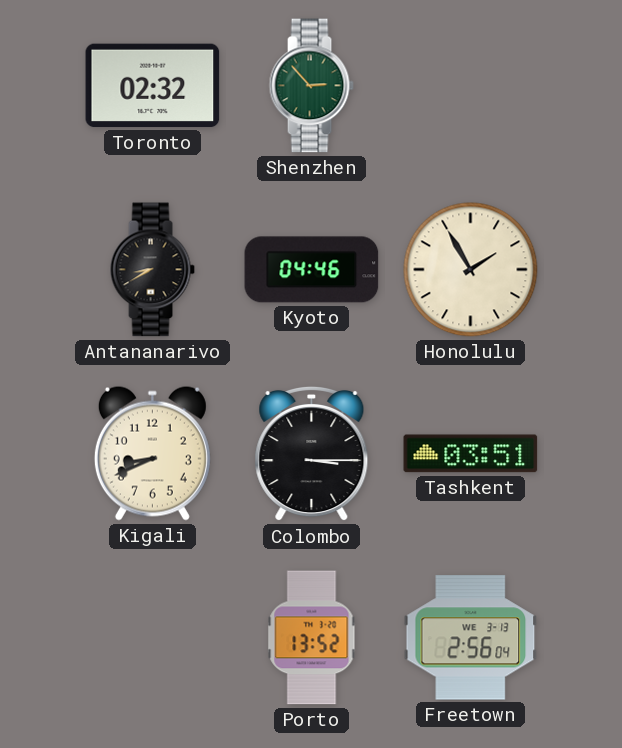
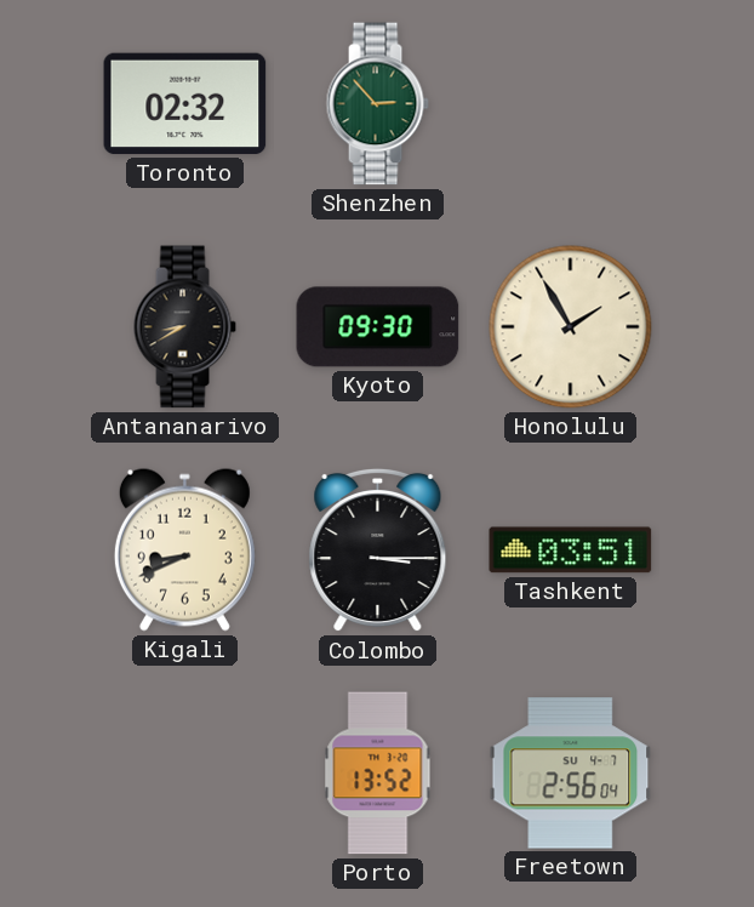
Kyoto: 04:46 -> 09:30 (378, 327)
Freetown date: WE 3-13 -> SU 4-7 (571, 774)
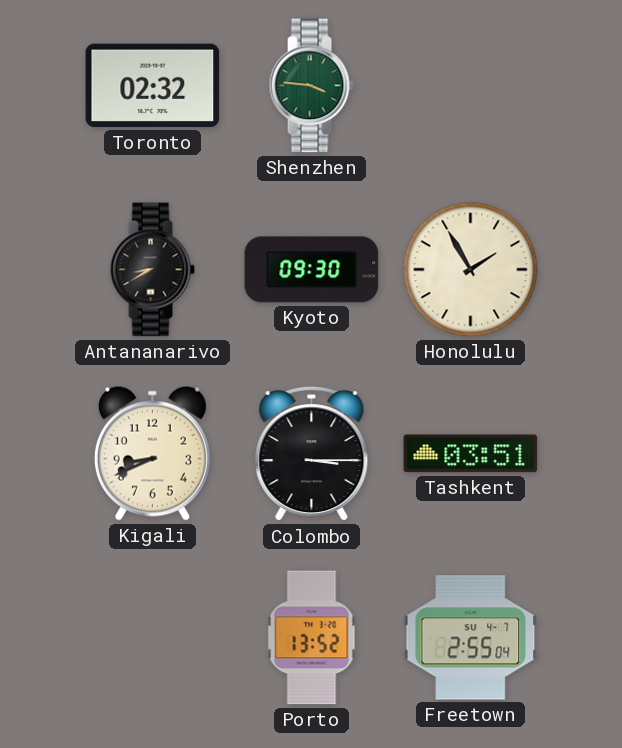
Shenzhen: 2:53 -> 3:46 (311, 86)
Freetown: 2:56 -> 2:55 (471, 638)
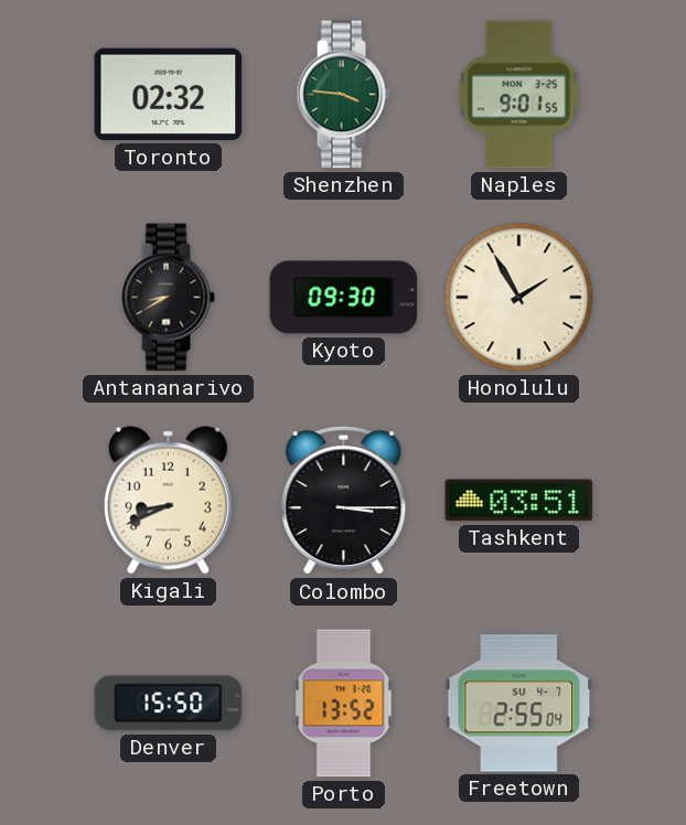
Naples: none -> 9:01 (519, 95)
Denver: none -> 15:50 (169, 704)
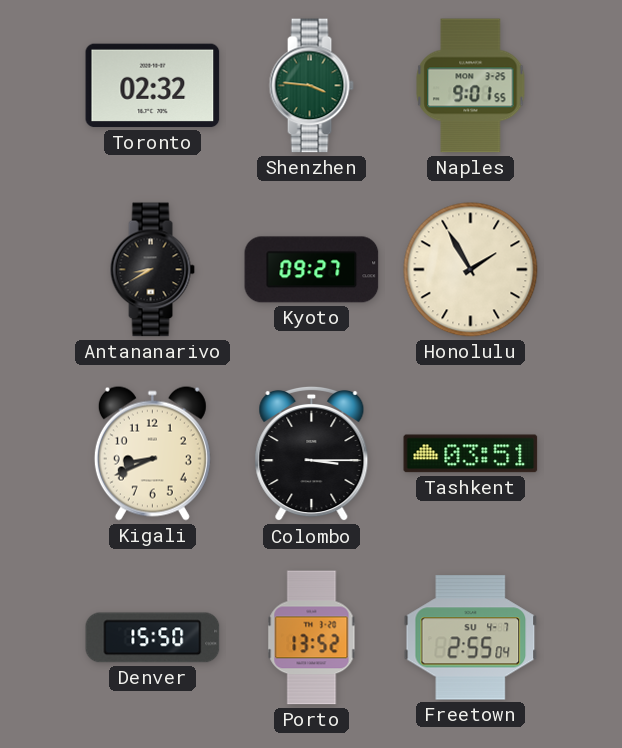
Kyoto: 09:30 -> 09:27 (312, 270)
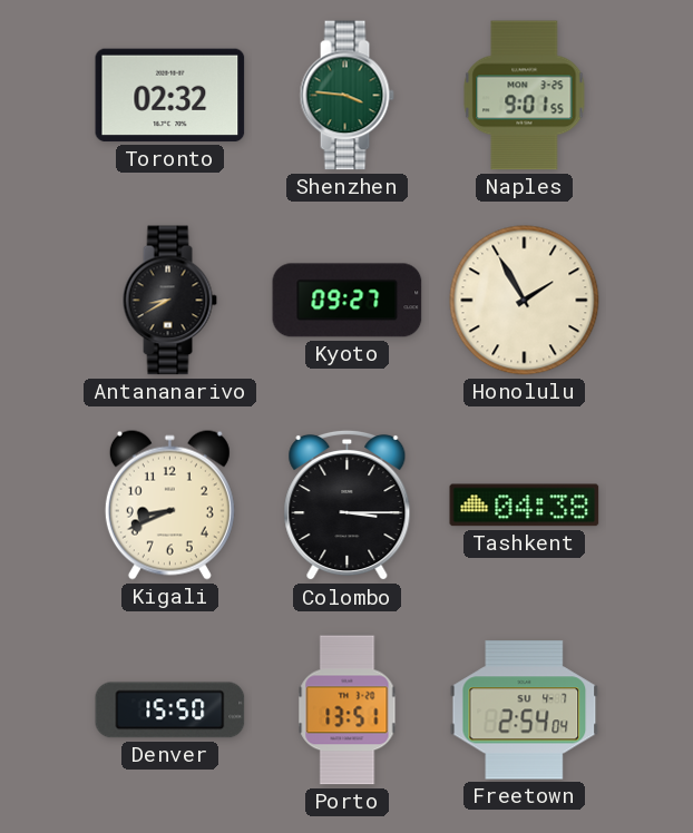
Tashkent: 03:51 -> 04:38 (525, 506)
Porto: 13:52 -> 13:51 (348, 710)
Freetown: 2:55 -> 2:54 (525, 710)
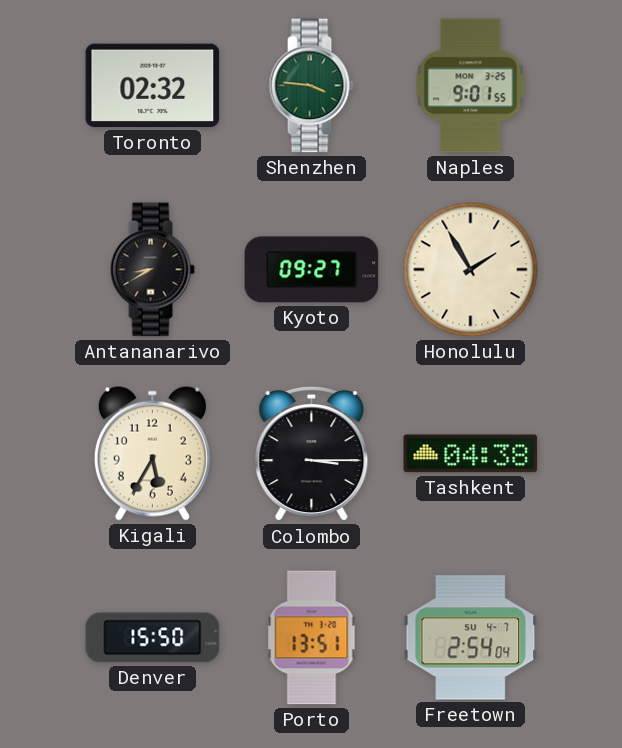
Kigali: 8:41 -> 5:35 (152, 453)
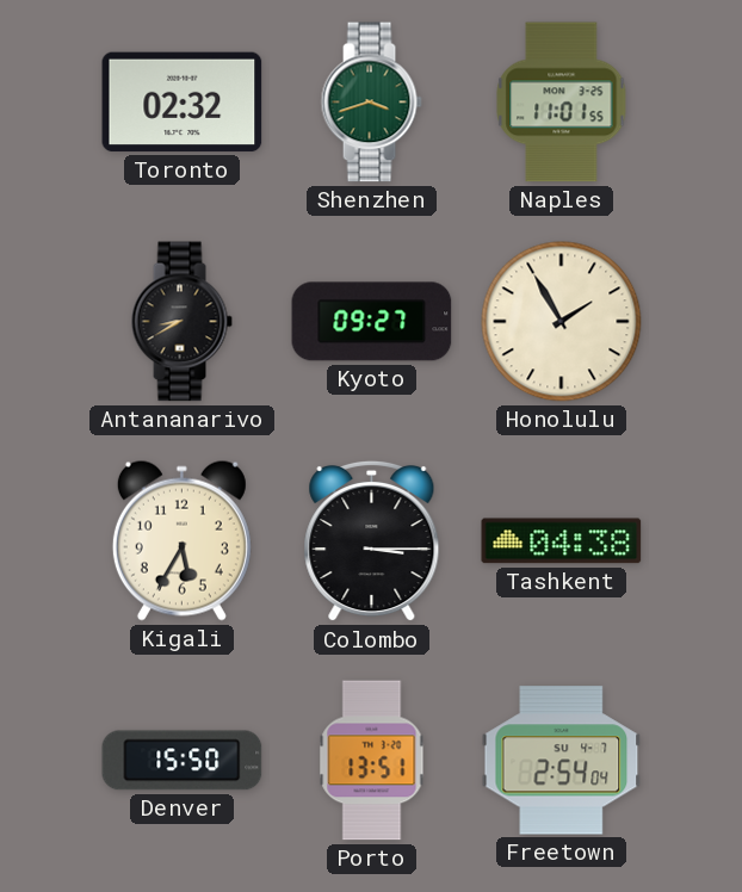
Shenzhen: 3:46 -> 3:42 (371, 103)
Naples: 9:01 -> 11:01 (562, 103)
